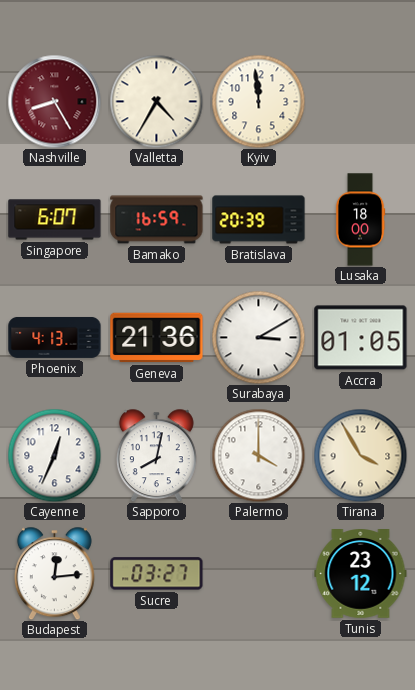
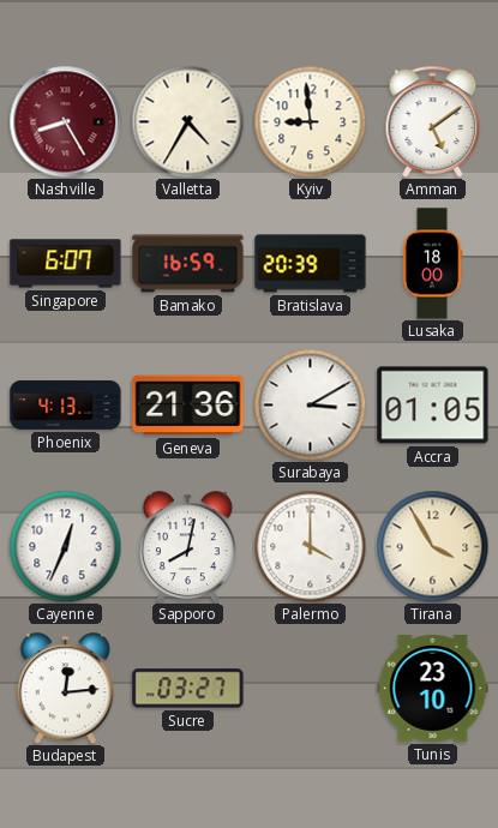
Kyiv: 11:59 -> 8:59 (310, 121)
Amman: none -> 5:09 (433, 121)
Tunis: 23:12 -> 23:10 (433, 689)
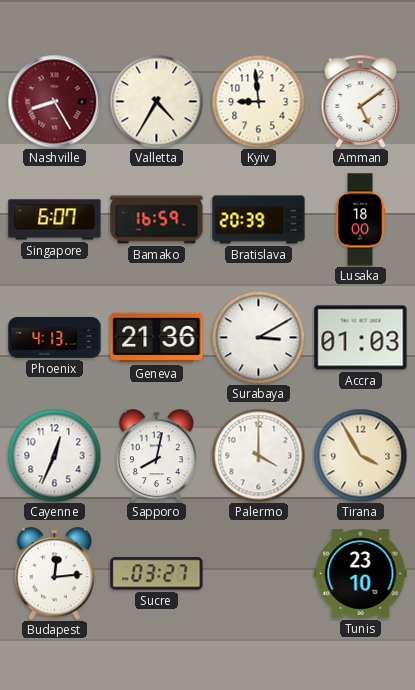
Accra: 01:05 -> 01:03 (361, 338)
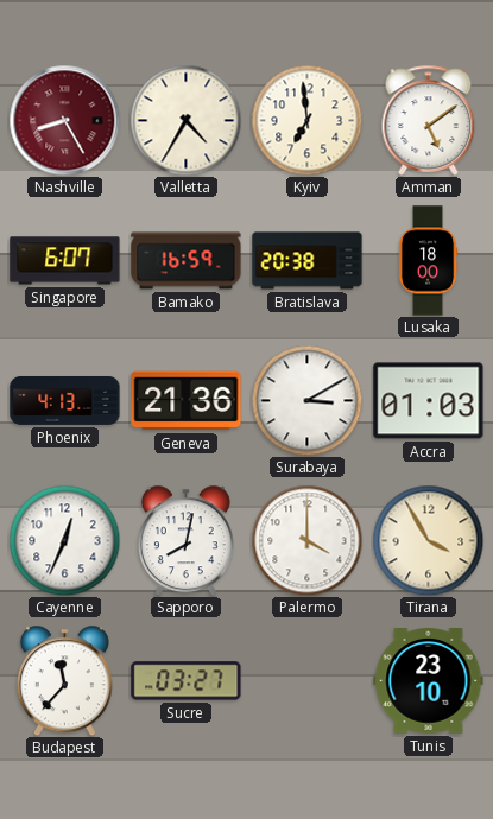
Kyiv: 8:59 -> 6:59 (306, 120)
Bratislava: 20:39 -> 20:38 (308, 261)
Budapest: 12:14 -> 11:37 (64, 680)
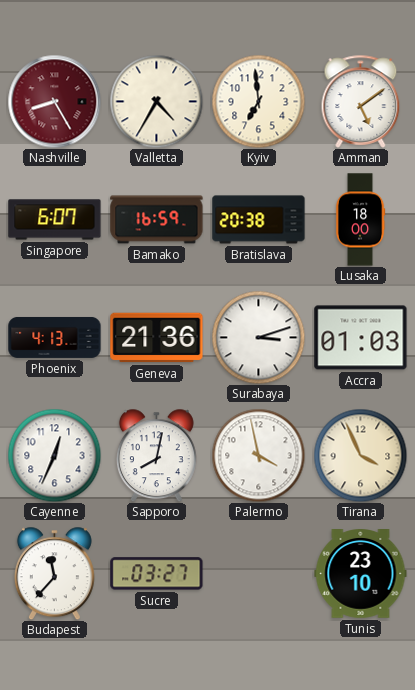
Surabaya: 3:10 -> 3:12 (258, 337)
Palermo: 4:00 -> 3:58 (258, 455)
Tirana: 3:55 -> 3:56 (360, 455)
